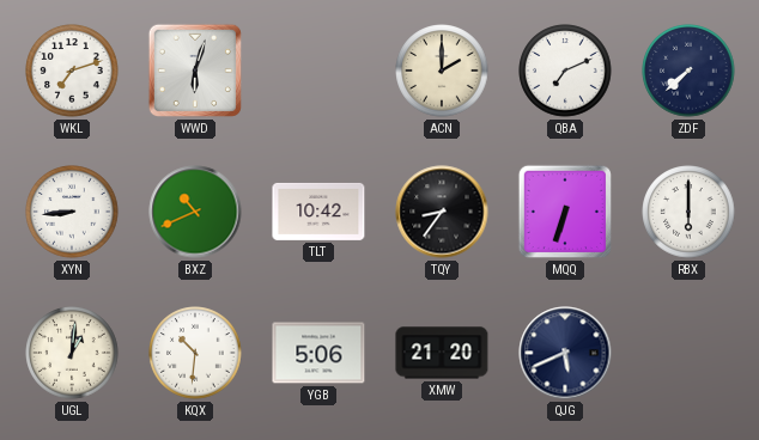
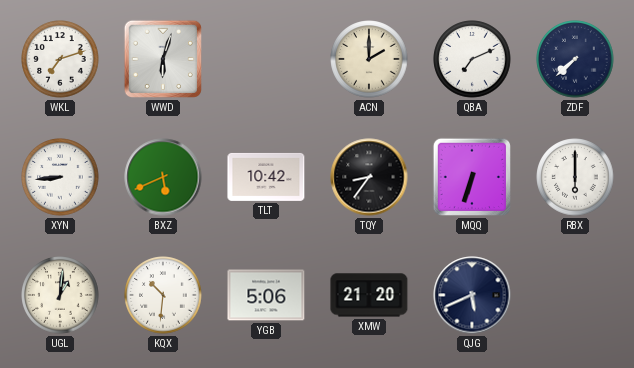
BXZ: 10:41 -> 5:41 (163, 177)
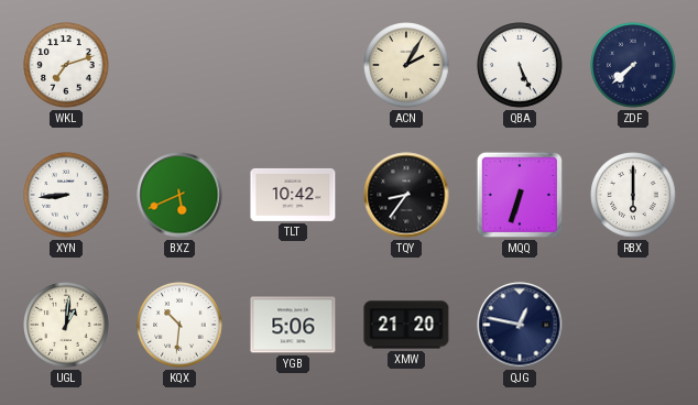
WWD: 6:03 -> none (163, 59)
ACN: 2:00 -> 2:05 (406, 65)
QBA: 7:11 -> 5:26 (520, 65)
QJG: 5:41 -> 12:47 (520, 325)
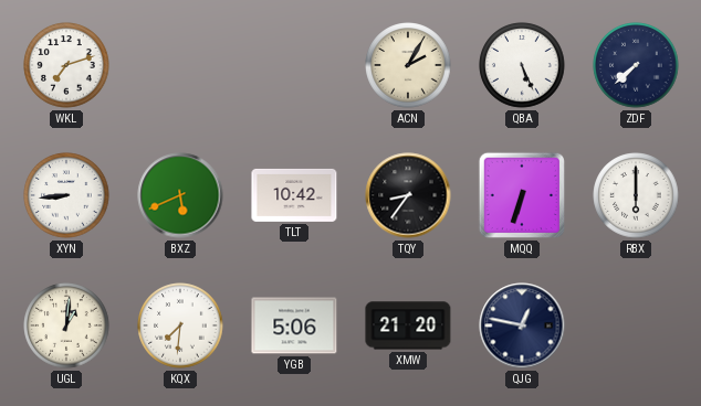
KQX: 10:31 -> 7:31 (180, 325)
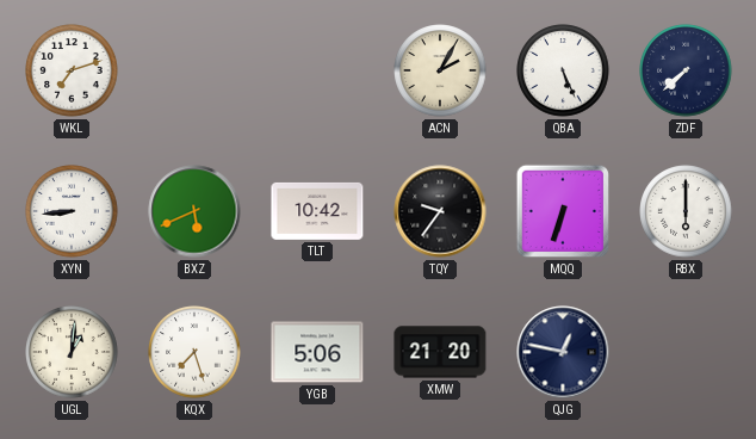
TQY: 8:36 -> 9:36 (440, 211)
KQX: 7:31 -> 7:27 (194, 352)
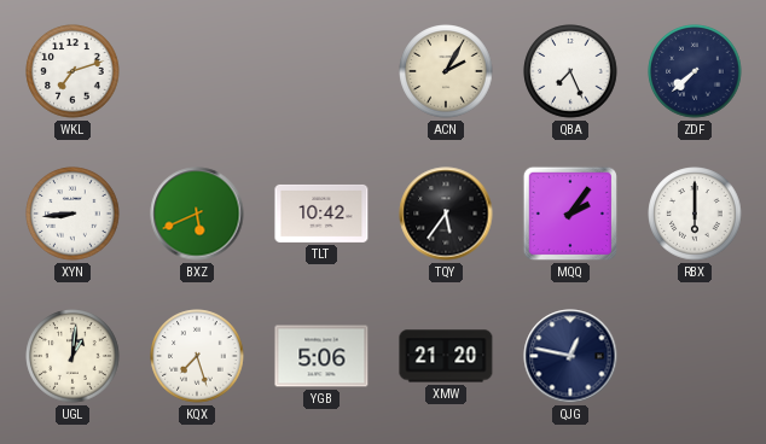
QBA: 5:26 -> 7:26 (570, 71)
TQY: 9:36 -> 5:36 (446, 214)
MQQ: 6:33 -> 2:06 (570, 214)
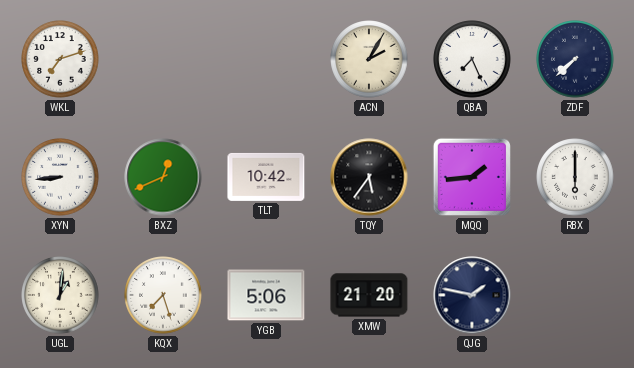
BXZ: 5:41 -> 12:41 (163, 177)
MQQ: 2:06 -> 1:44 (472, 177)
QJG: 12:47 -> 1:47 (472, 295)
